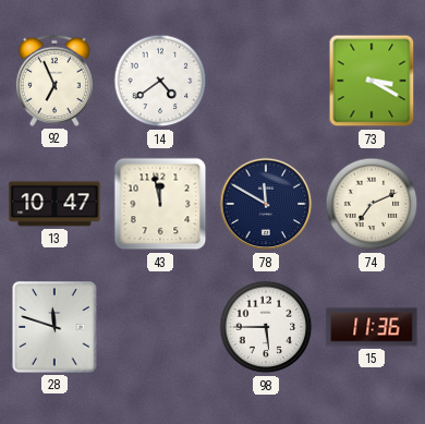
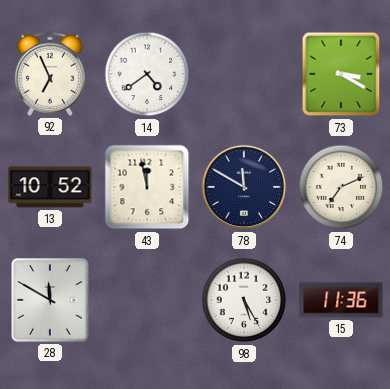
13: 10:47 -> 10:52 (50, 187)
28: 11:48 -> 11:50 (50, 300)
98: 5:45 -> 5:25 (244, 300)
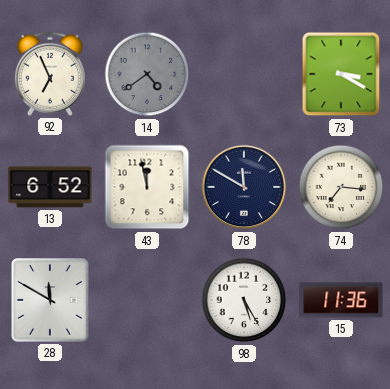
14 dial: white -> grey (147, 74)
13: 10:52 -> 6:52 (50, 187)
74: 7:11 -> 7:16 (341, 187)
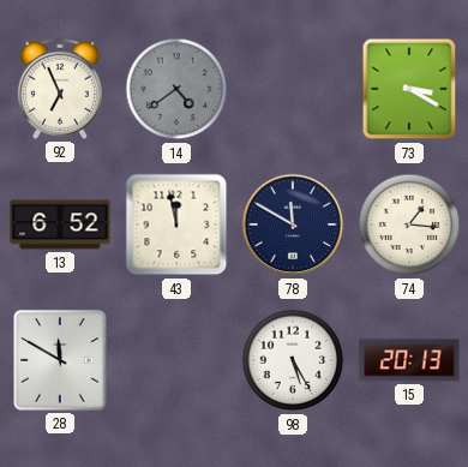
74: 7:16 -> 1:16 (409, 224)
15: 11:36 -> 20:13 (409, 360)
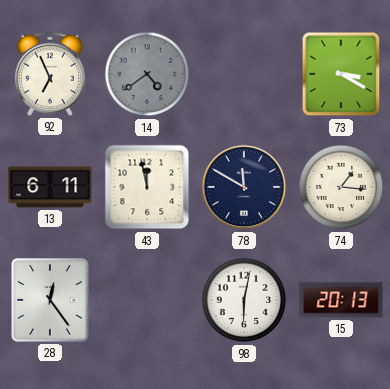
13: 6:52 -> 6:11 (50, 187)
28: 11:50 -> 12:24 (50, 300)
98: 5:25 -> 6:02 (244, 300)
